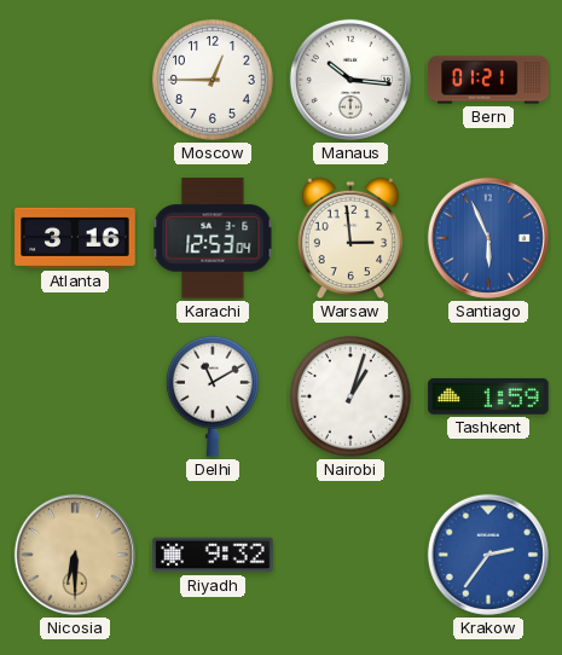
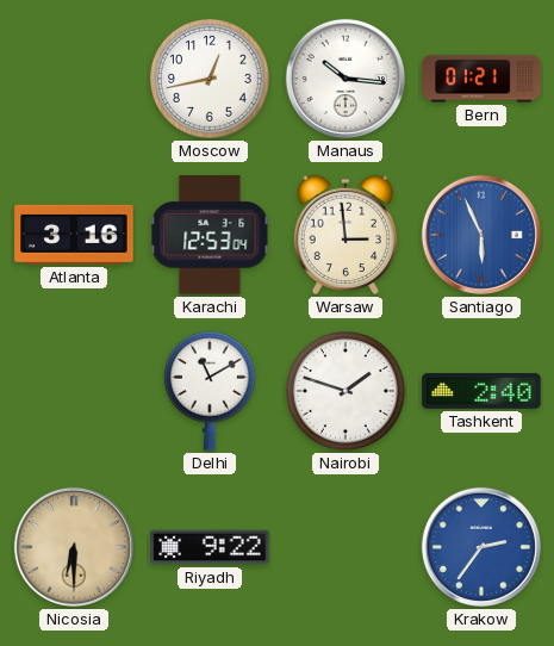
Moscow: 12:45 -> 12:43 (211, 80)
Nairobi: 1:03 -> 1:48 (347, 392)
Tashkent: 1:59 -> 2:40 (481, 391)
Riyadh: 9:32 -> 9:22 (210, 547)
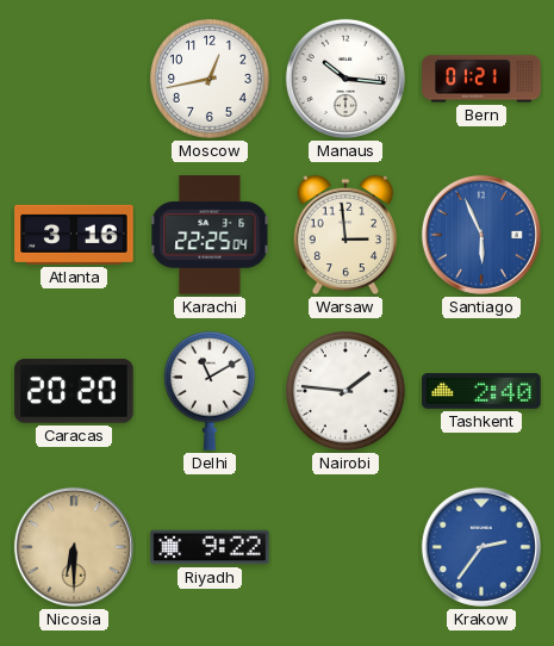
Karachi: 12:53 -> 22:25 (210, 235)
Caracas: none -> 20:20 (74, 391)
Nairobi: 1:48 -> 1:46 (347, 392)
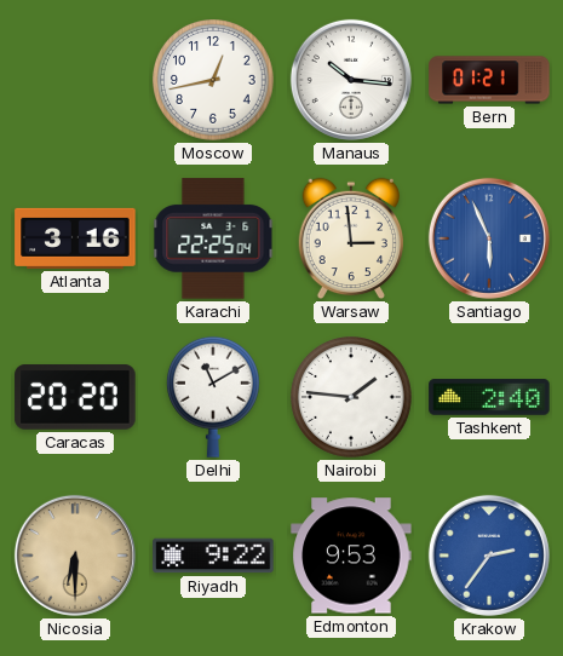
Edmonton: none -> 9:53 (351, 556)
